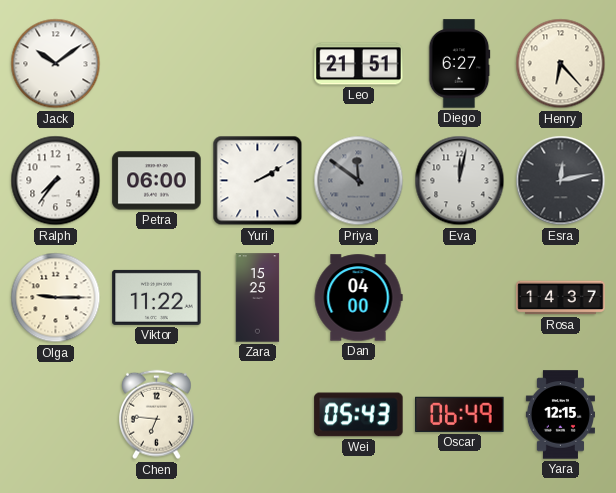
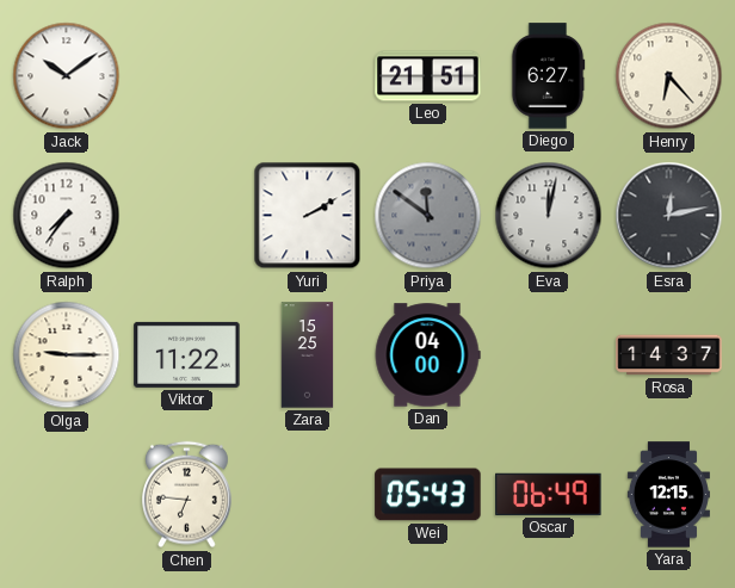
Petra: 06:00 -> none (157, 181)
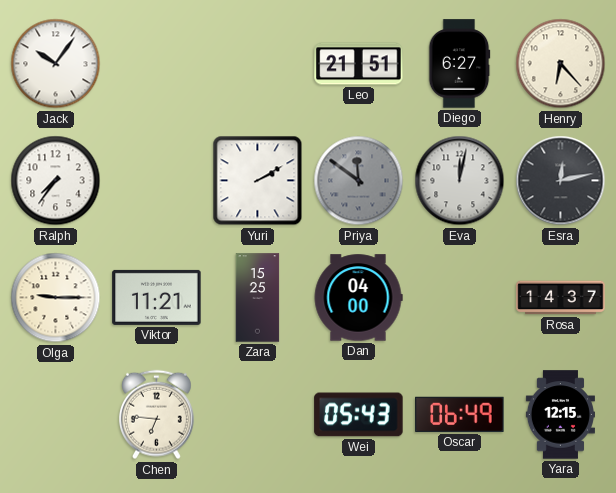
Jack: 10:09 -> 10:06 (56, 64)
Viktor: 11:22 -> 11:21 (157, 297)
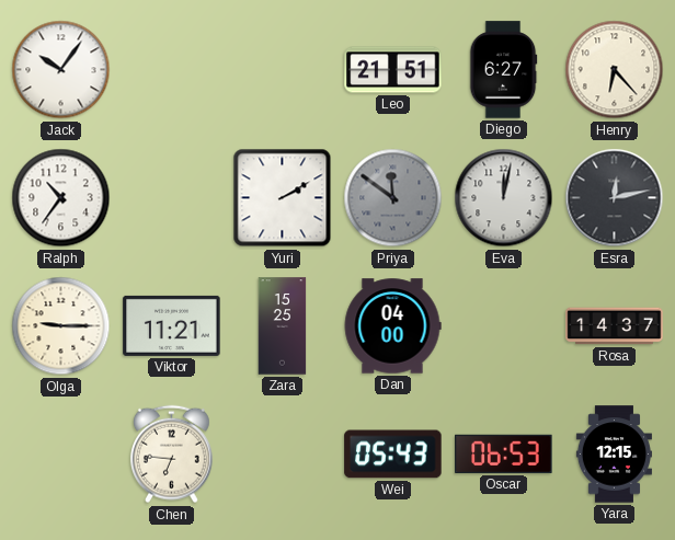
Ralph: 7:36 -> 10:36 (61, 198)
Oscar: 06:49 -> 06:53 (504, 453)
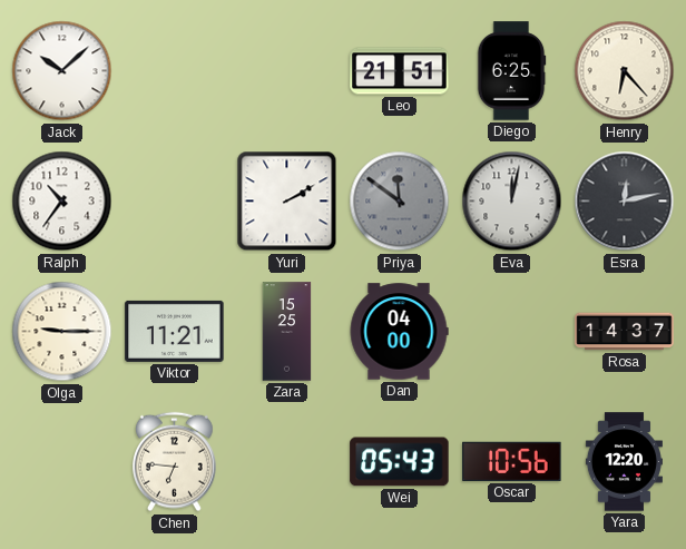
Jack: 10:06 -> 10:08 (62, 71)
Diego: 6:27 -> 6:25 (511, 71)
Oscar: 06:53 -> 10:56 (512, 461)
Yara: 12:15 -> 12:20 (624, 462)
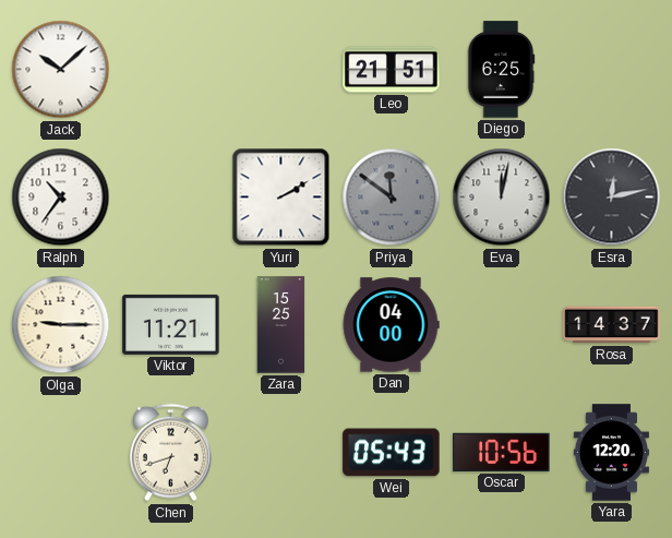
Henry: 6:23 -> none (625, 71)
Chen: 6:46 -> 6:42 (170, 453)
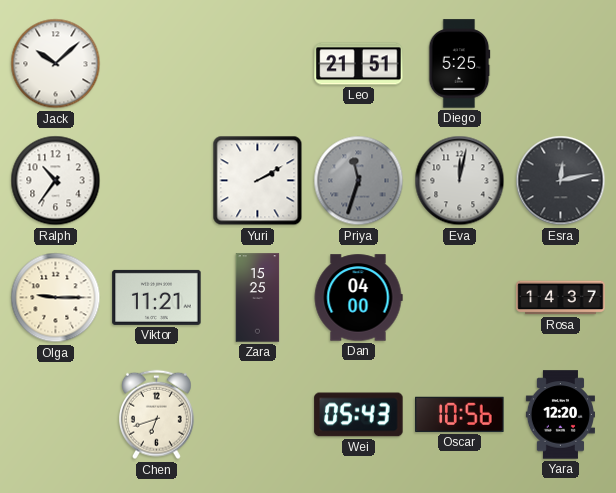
Diego: 6:25 -> 5:25 (459, 64)
Priya: 11:51 -> 11:33 (359, 181)
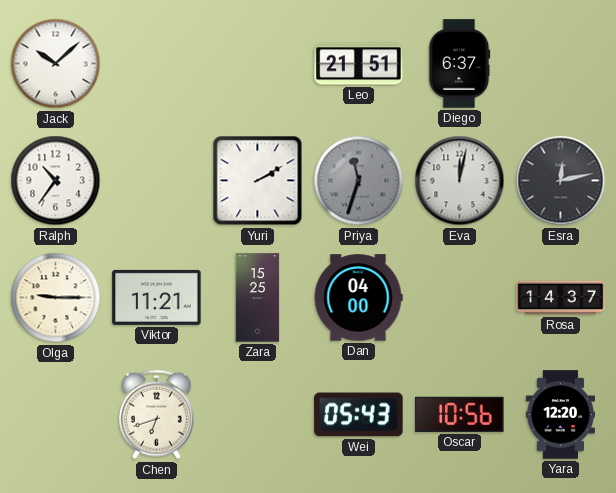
Diego: 5:25 -> 6:37 (459, 64)
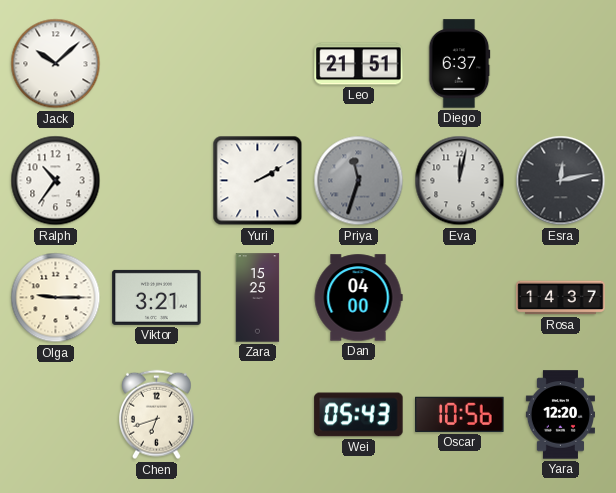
Viktor: 11:21 -> 3:21 (157, 297)
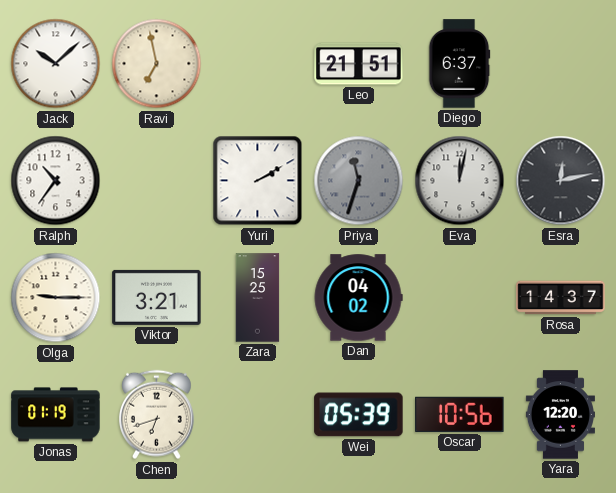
Ravi: none -> 6:58 (157, 64)
Dan: 04:00 -> 04:02 (358, 298)
Jonas: none -> 01:19 (56, 415)
Wei: 05:43 -> 05:39 (359, 415)
